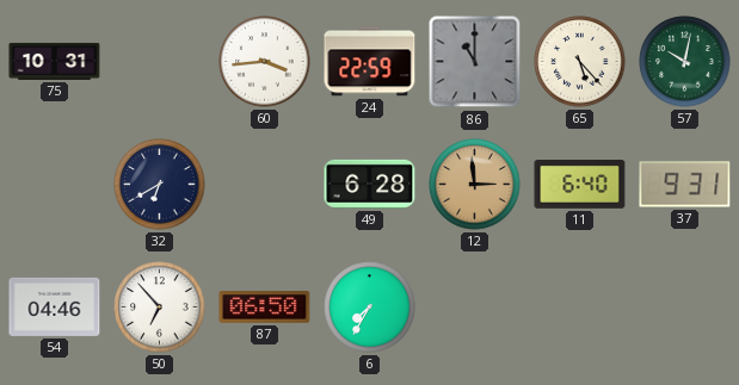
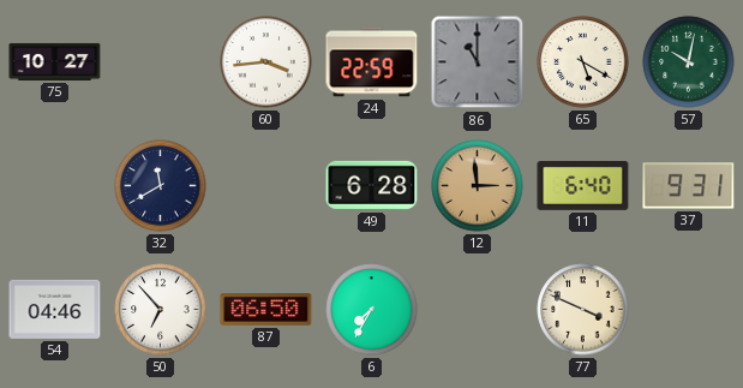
75: 10:31 -> 10:27 (55, 61)
65: 5:23 -> 5:20 (583, 62)
32: 6:40 -> 11:40 (161, 186)
77: none -> 3:49 (583, 310)
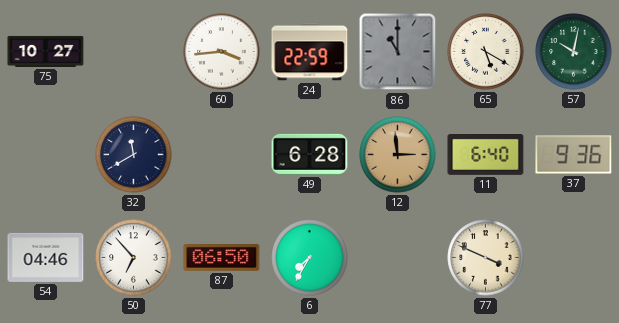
37: 9:31 -> 9:36 (574, 155)
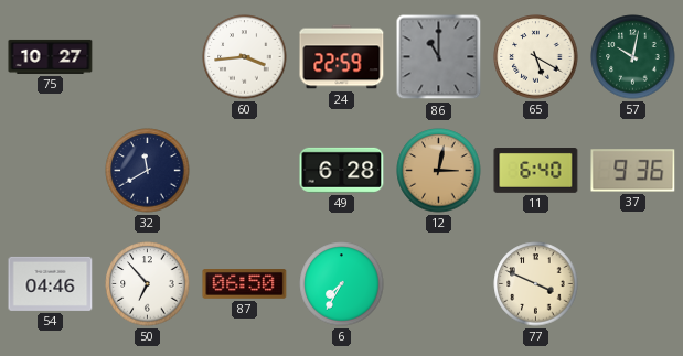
12: 2:59 -> 3:02 (439, 171)
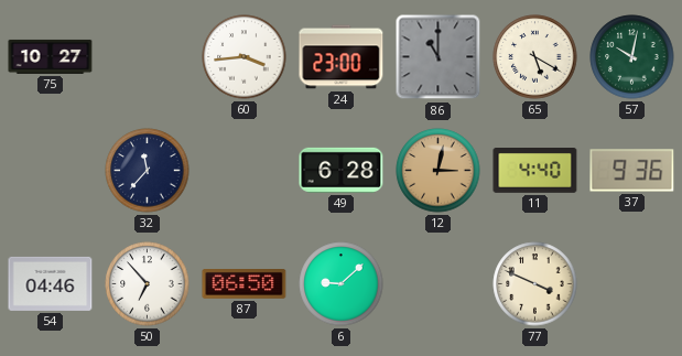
24: 22:59 -> 23:00 (342, 57)
32: 11:40 -> 11:37 (148, 171)
11: 6:40 -> 4:40 (535, 171)
6: 7:35 -> 9:08 (342, 284)
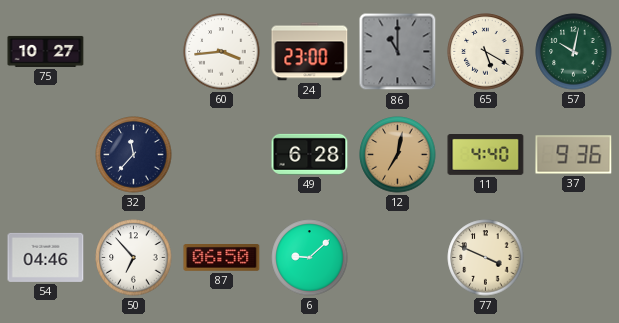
12: 3:02 -> 7:02 (398, 155)
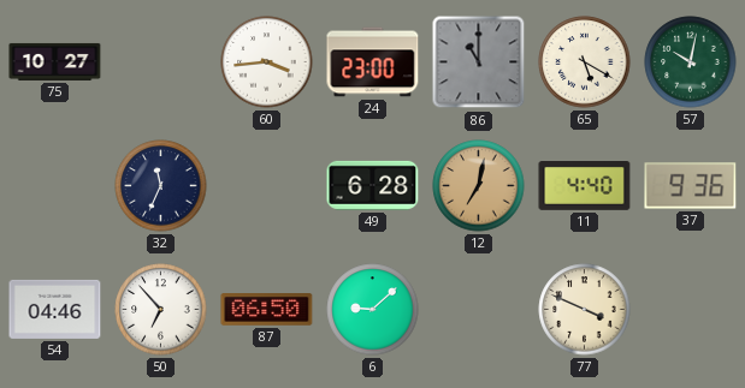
32: 11:37 -> 11:34 (161, 186)
